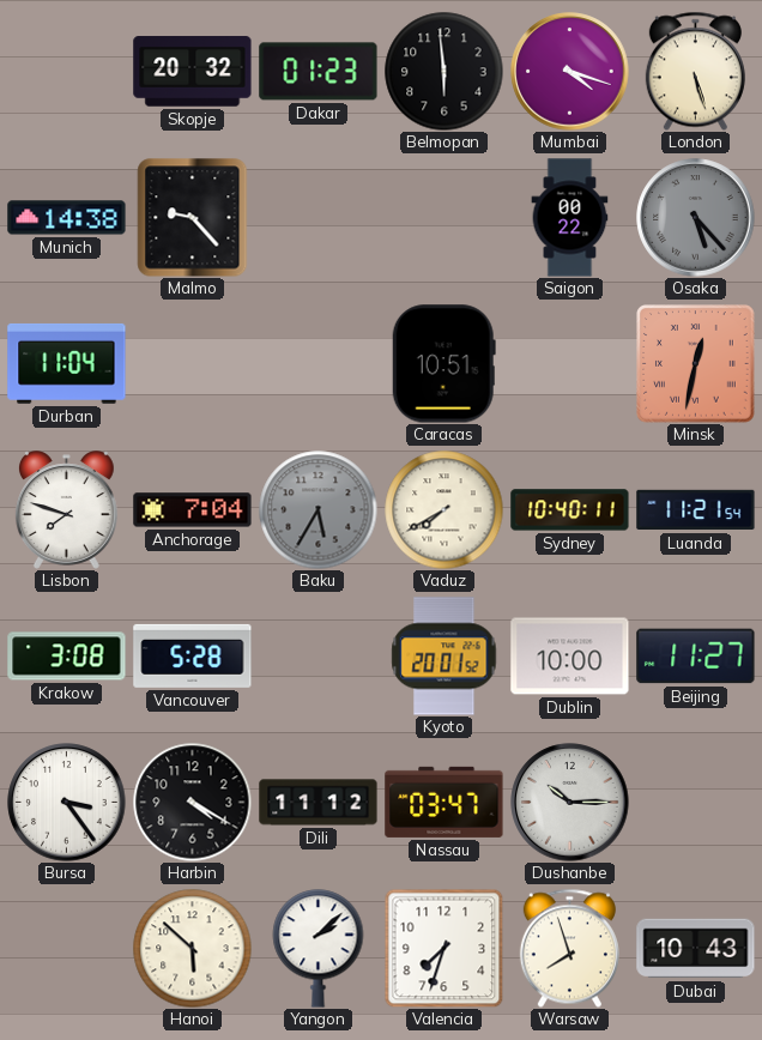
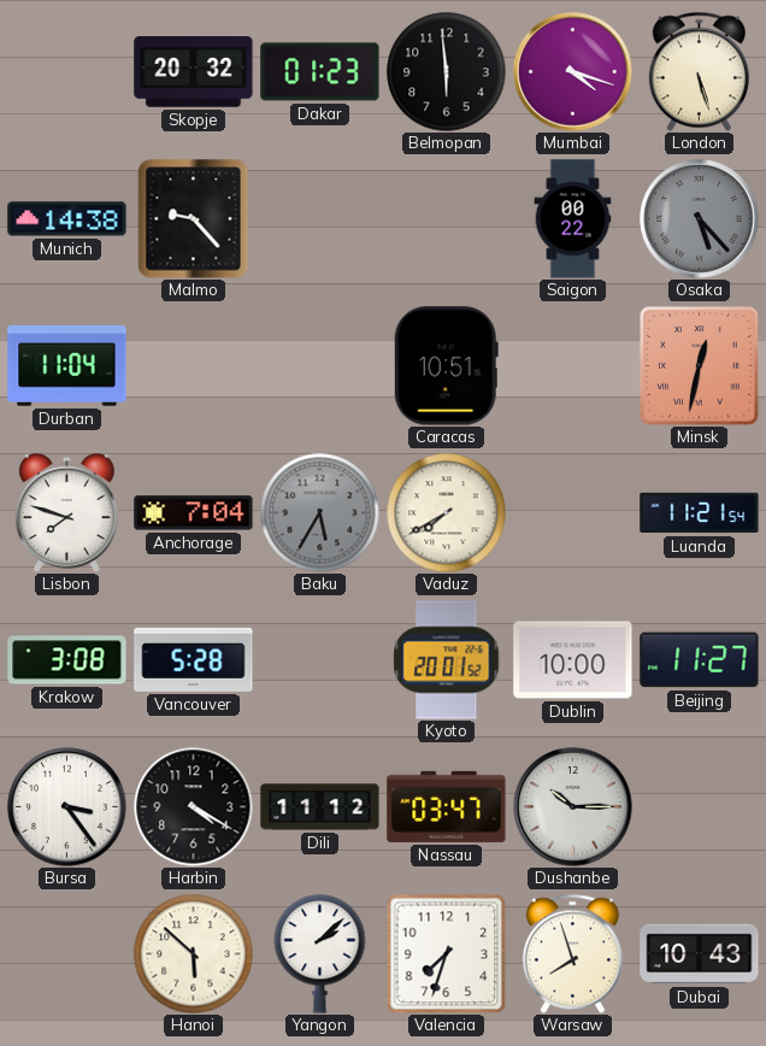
Sydney: 10:40 -> none (570, 510)
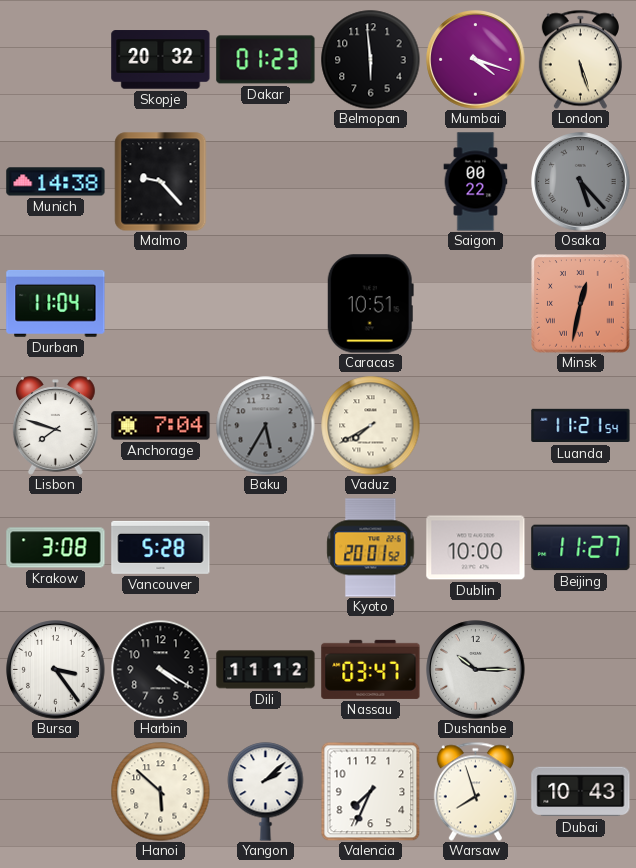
Valencia: 7:33 -> 7:34 (370, 792)
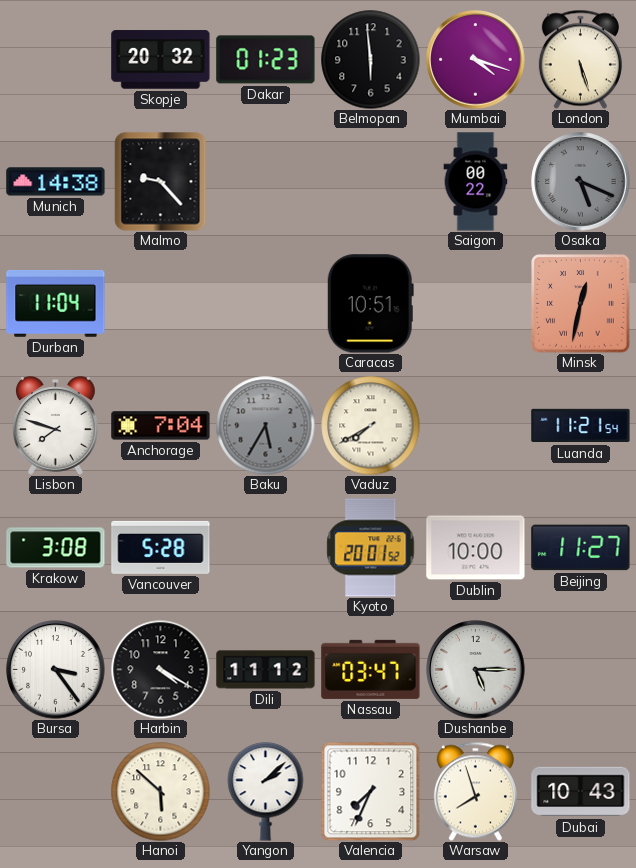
Osaka: 5:23 -> 5:19 (581, 182)
Dushanbe: 10:15 -> 5:15 (476, 670)
